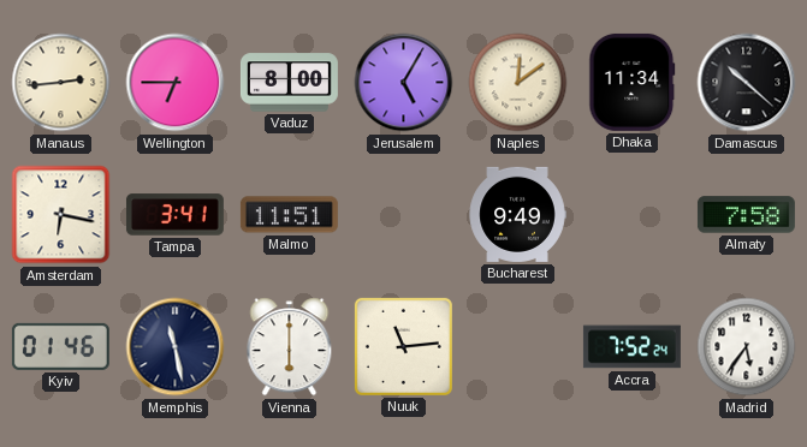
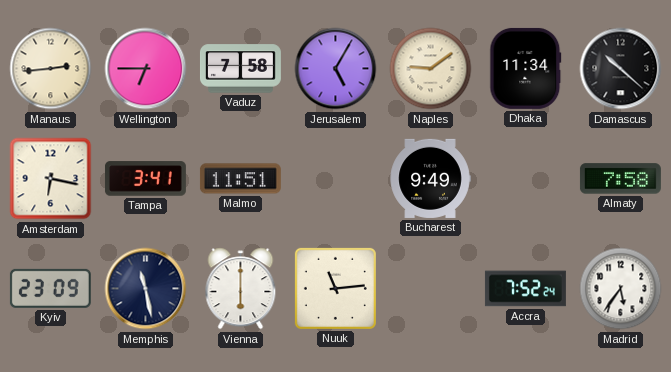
Vaduz: 8:00 -> 7:58 (240, 69)
Naples: 12:09 -> 9:09 (431, 69)
Kyiv: 01:46 -> 23:09 (50, 288)
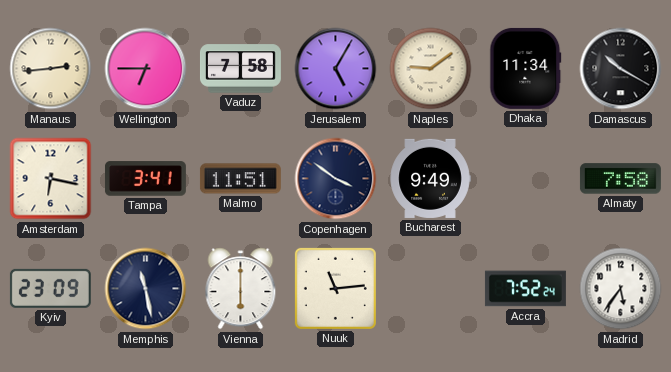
Damascus: 10:22 -> 10:20 (621, 69)
Copenhagen: none -> 3:51 (336, 179)
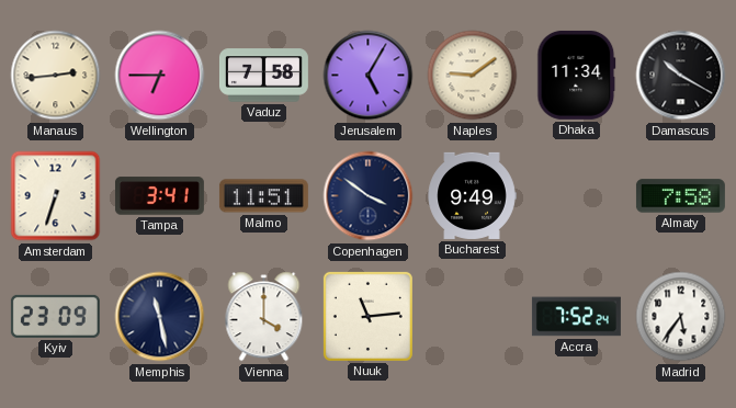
Amsterdam: 6:17 -> 6:33 (56, 196)
Vienna: 6:00 -> 4:00 (264, 317)
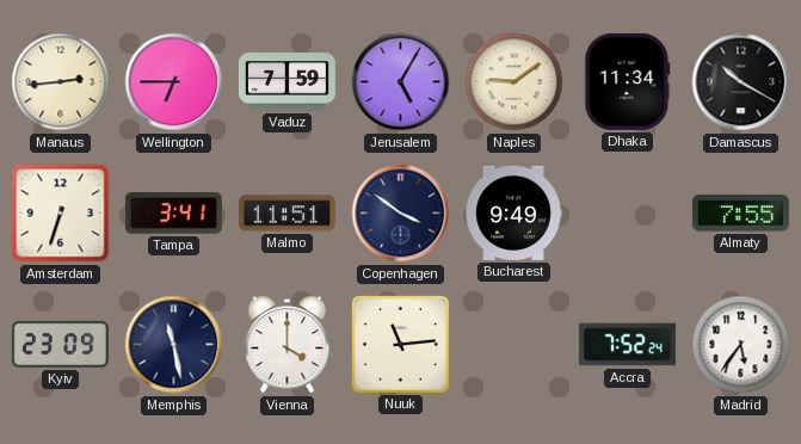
Vaduz: 7:58 -> 7:59 (286, 82)
Almaty: 7:58 -> 7:55 (740, 214)
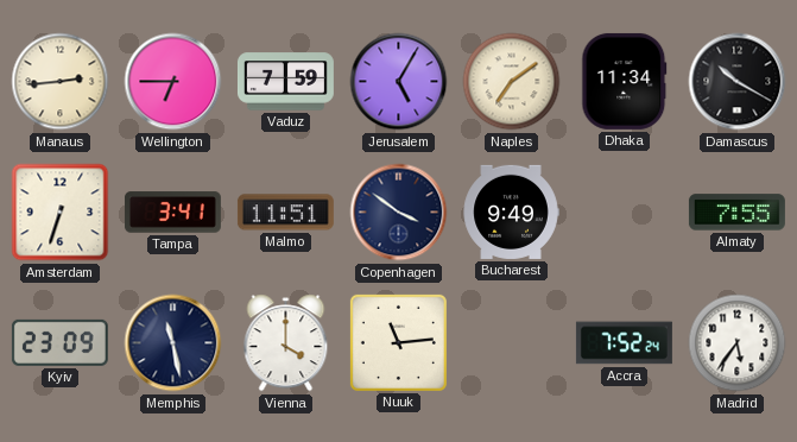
Naples: 9:09 -> 7:09 (512, 82)
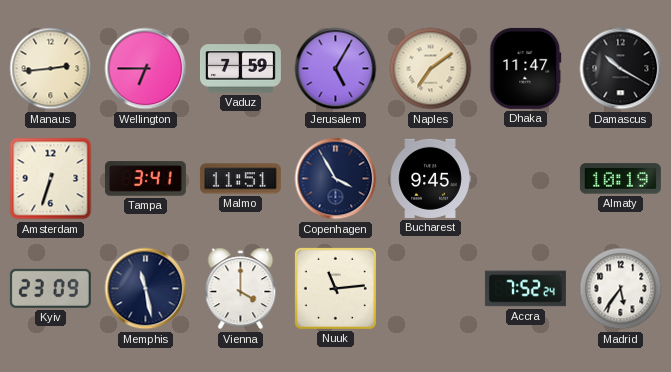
Dhaka: 11:34 -> 11:47 (526, 68)
Copenhagen: 3:51 -> 3:55 (336, 179)
Bucharest: 9:49 -> 9:45 (430, 178)
Almaty: 7:55 -> 10:19 (620, 179)
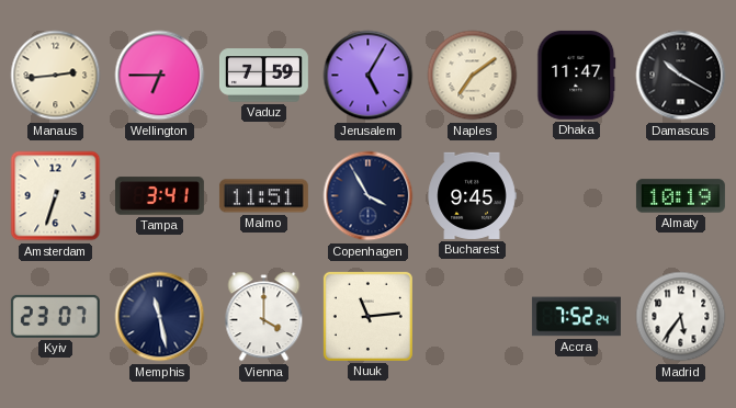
Kyiv: 23:09 -> 23:07 (55, 316)
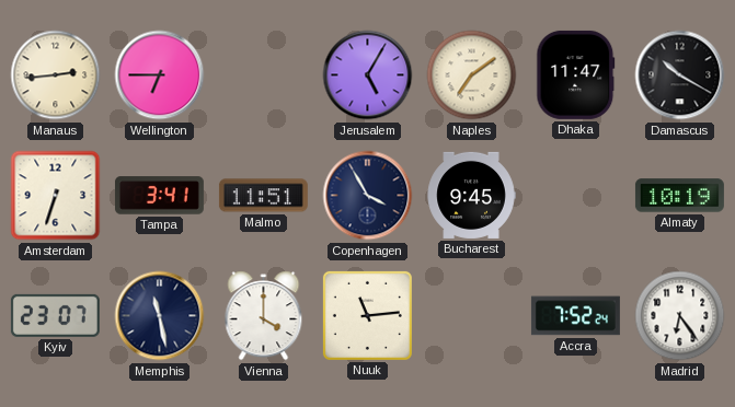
Vaduz: 7:59 -> none (263, 76)
Madrid: 5:36 -> 6:24 (680, 316)
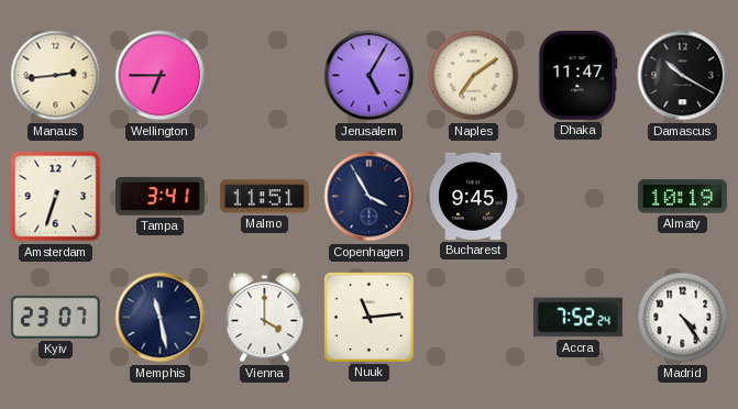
Madrid: 6:24 -> 4:24 (683, 318)
